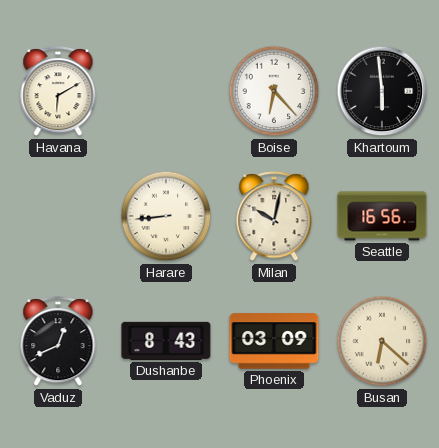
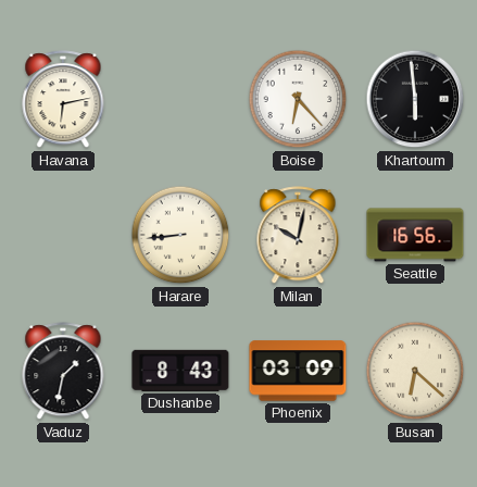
Havana: 6:10 -> 6:13 (63, 100)
Vaduz: 12:41 -> 1:32 (63, 372)
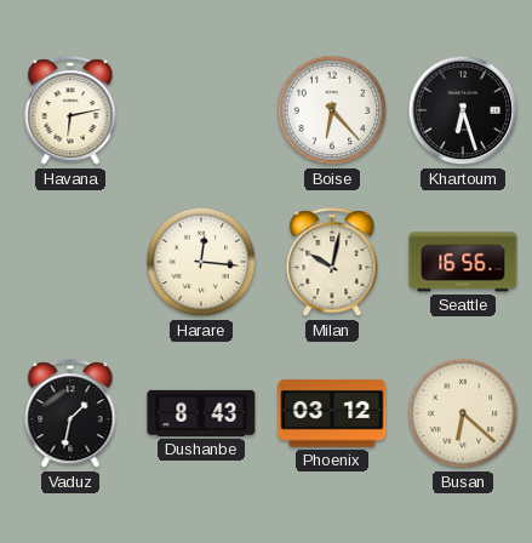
Khartoum: 5:59 -> 6:27 (463, 110)
Harare: 8:44 -> 12:16 (201, 262)
Phoenix: 03:09 -> 03:12 (332, 413)
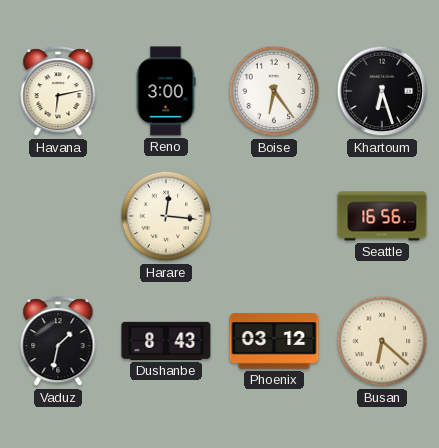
Reno: none -> 3:00 (166, 91)
Boise: 6:23 -> 6:24 (274, 91)
Milan: 10:02 -> none (332, 263)
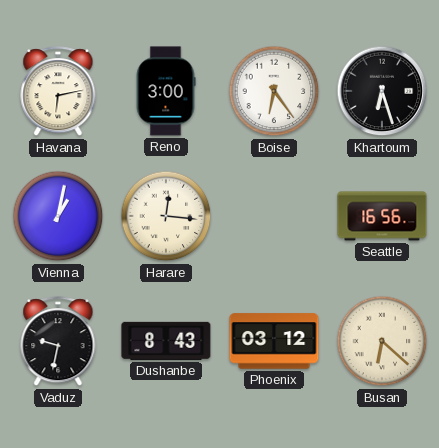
Vienna: none -> 1:02 (58, 216)
Vaduz: 1:32 -> 9:32 (58, 342)
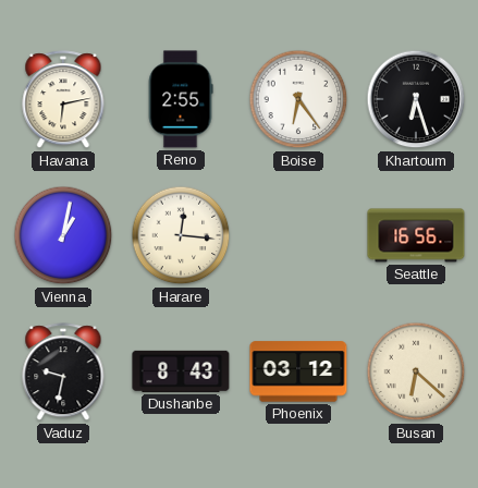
Reno: 3:00 -> 2:55 (181, 99)
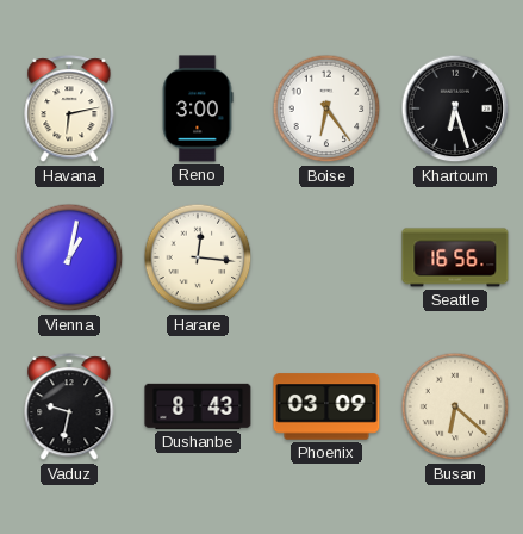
Reno: 2:55 -> 3:00 (198, 108)
Phoenix: 03:12 -> 03:09 (326, 406)
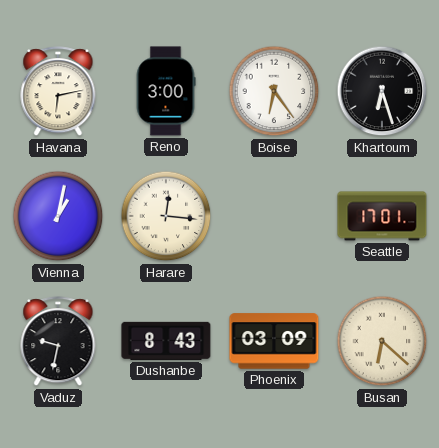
Seattle: 16:56 -> 17:01 (382, 216)
